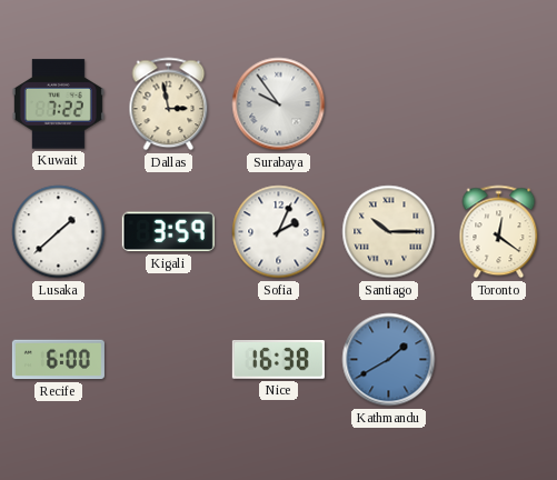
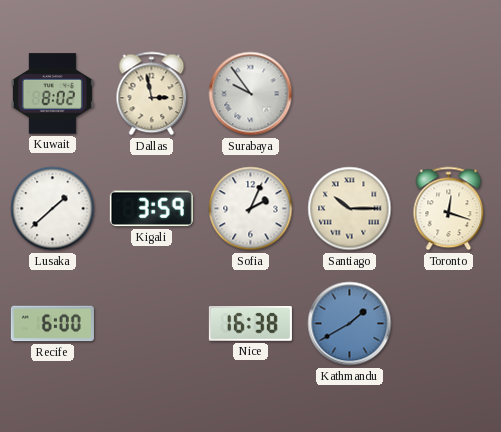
Kuwait: 7:22 -> 8:02 (52, 94)
Toronto: 12:21 -> 12:18 (449, 209)
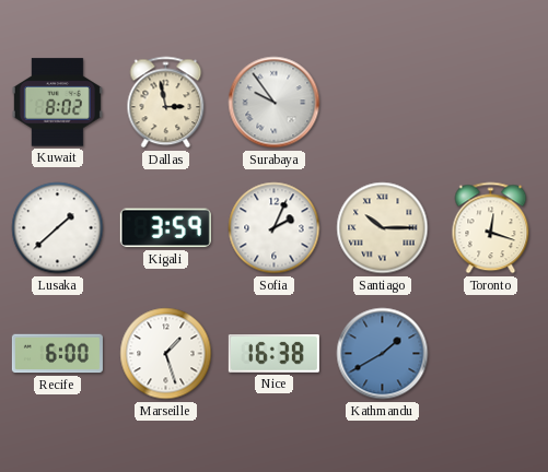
Marseille: none -> 1:27 (166, 354)
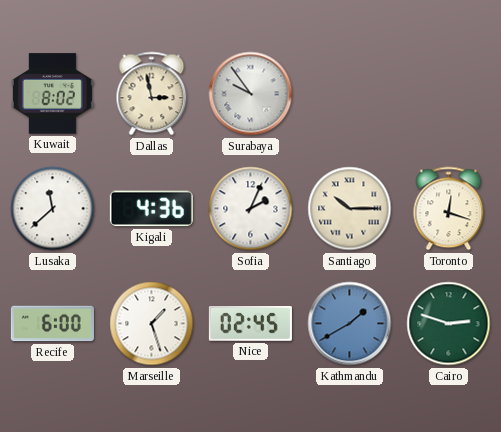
Lusaka: 1:38 -> 11:38 (53, 209)
Kigali: 3:59 -> 4:36 (151, 209)
Nice: 16:38 -> 02:45 (250, 324)
Cairo: none -> 2:48 (449, 324)
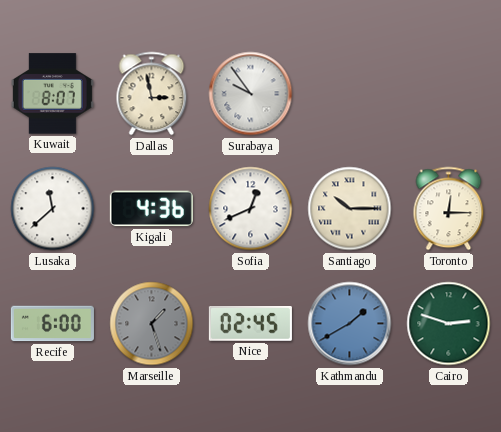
Kuwait: 8:02 -> 8:07 (52, 94)
Sofia: 2:04 -> 12:41 (251, 209)
Toronto: 12:18 -> 12:15 (449, 209)
Marseille dial: white -> grey (152, 324)
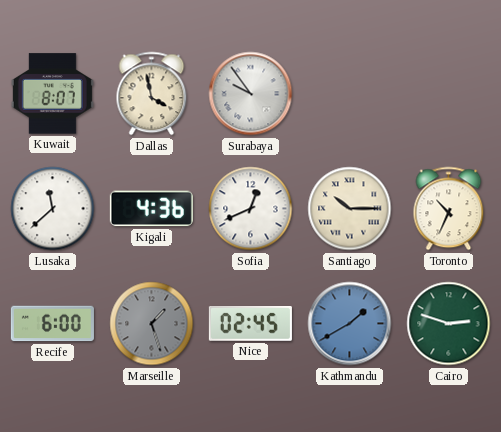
Dallas: 2:58 -> 3:58 (152, 94)
Toronto: 12:15 -> 10:34 (449, 209)
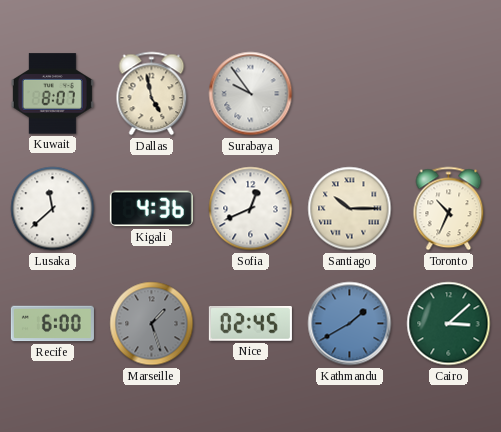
Dallas: 3:58 -> 4:58 (152, 94)
Cairo: 2:48 -> 3:08 (449, 324)
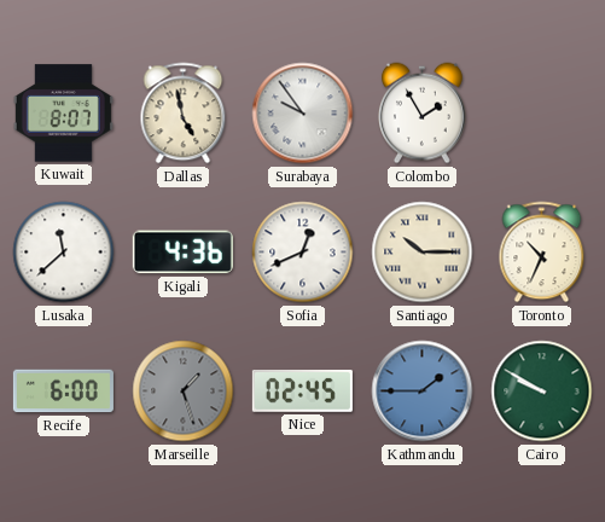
Colombo: none -> 1:55 (423, 114)
Kathmandu: 1:40 -> 1:45 (423, 391)
Cairo: 3:08 -> 9:50 (542, 391)
